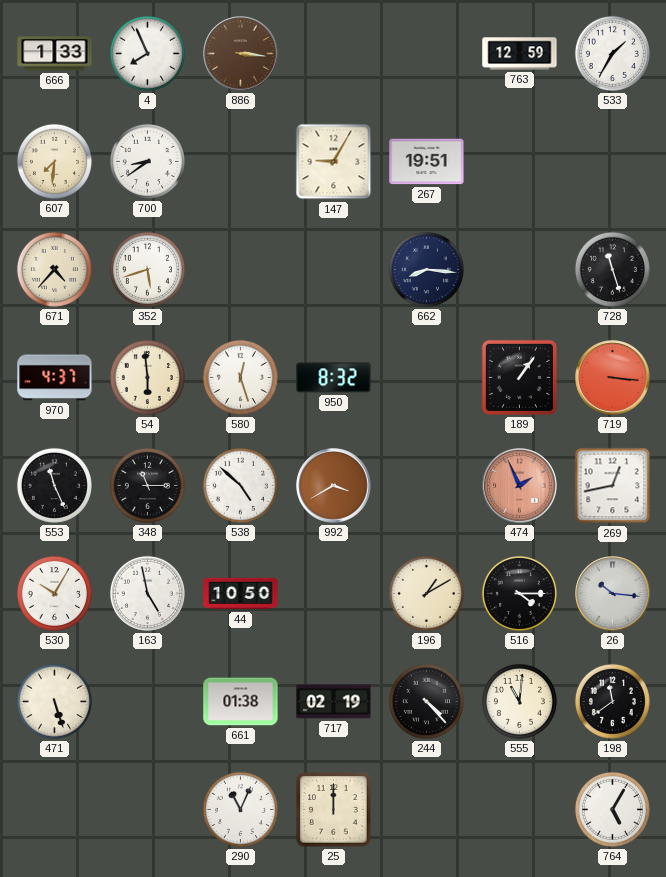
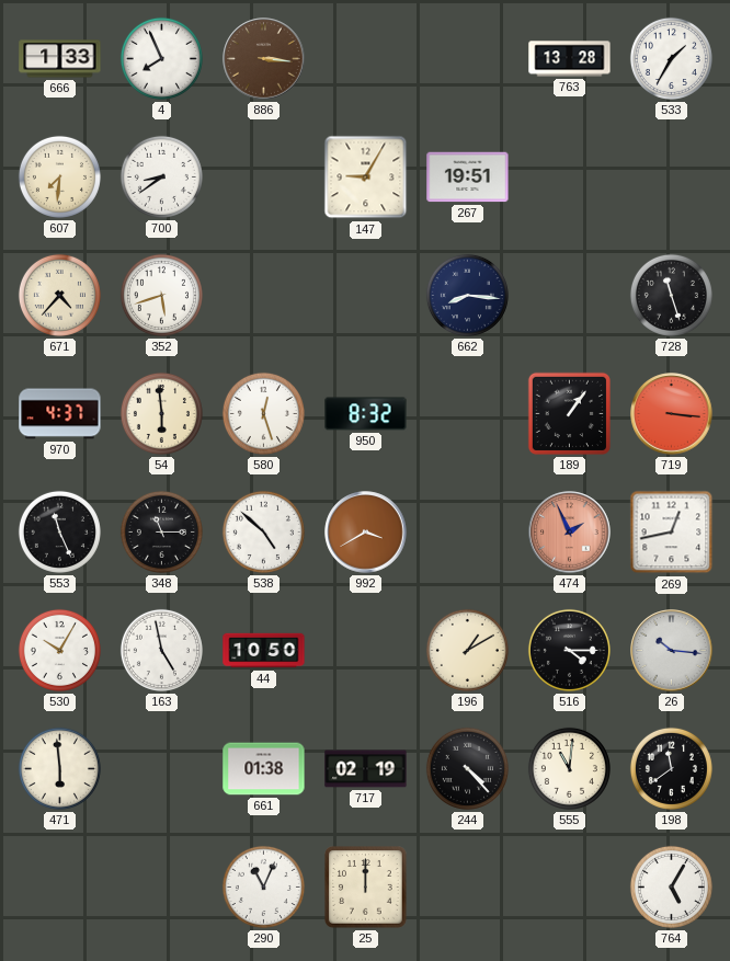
763: 12:59 -> 13:28 (570, 59)
471: 5:27 -> 5:59 (59, 768)
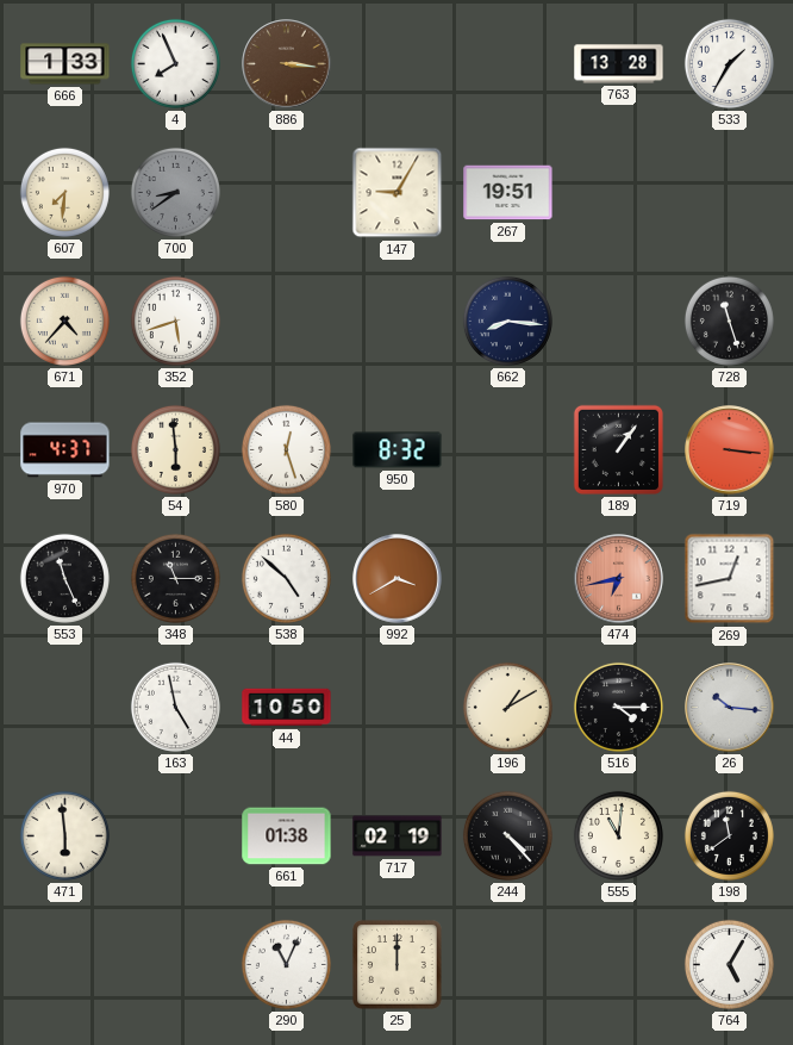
700 dial: white -> grey (175, 192)
474: 1:56 -> 6:43 (619, 579)
530: 10:05 -> none (59, 650)
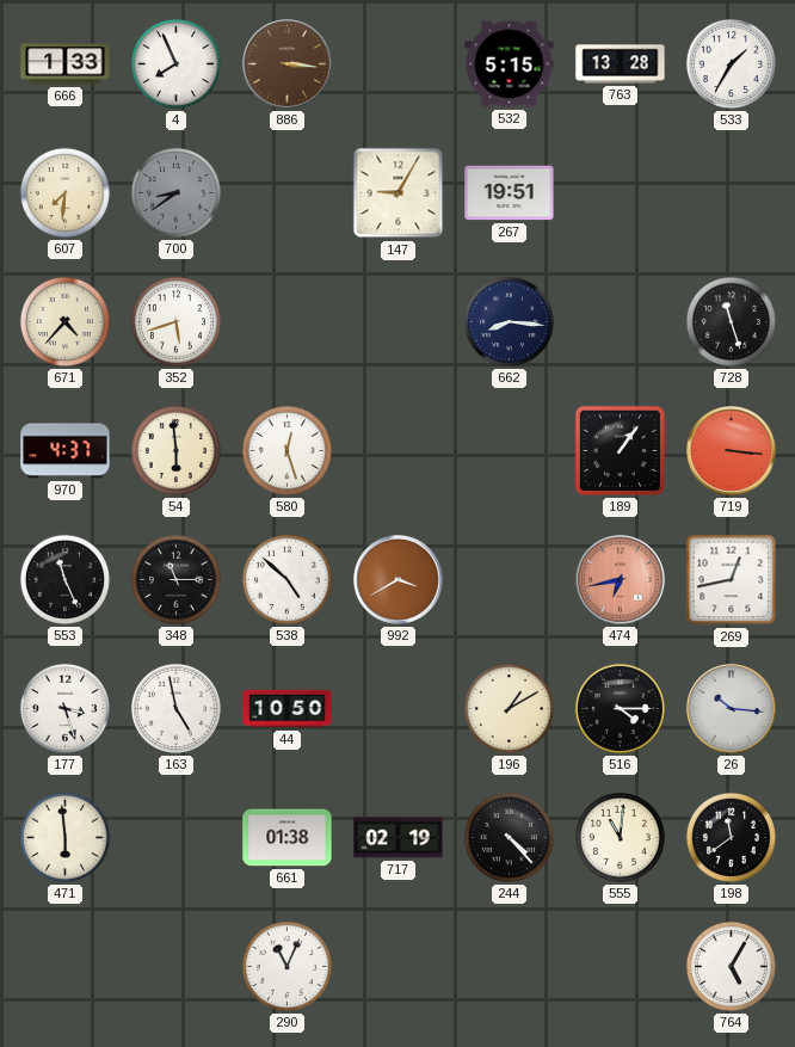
532: none -> 5:15 (510, 64)
950: 8:32 -> none (398, 450)
177: none -> 3:27 (64, 708)
25: 12:00 -> none (398, 965)
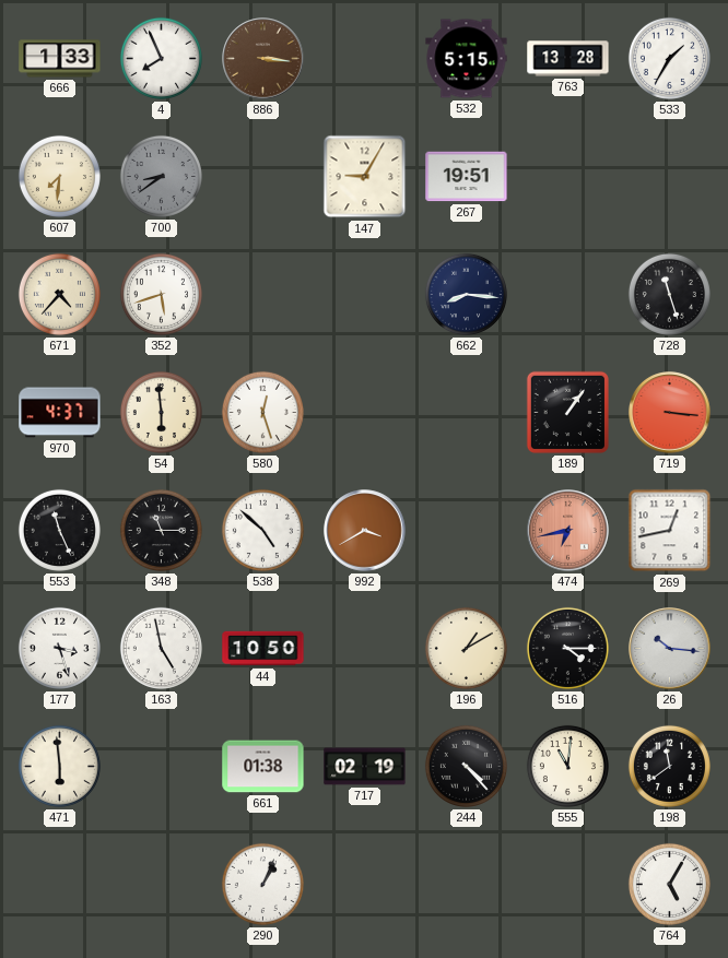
290: 11:04 -> 1:04 (262, 884)
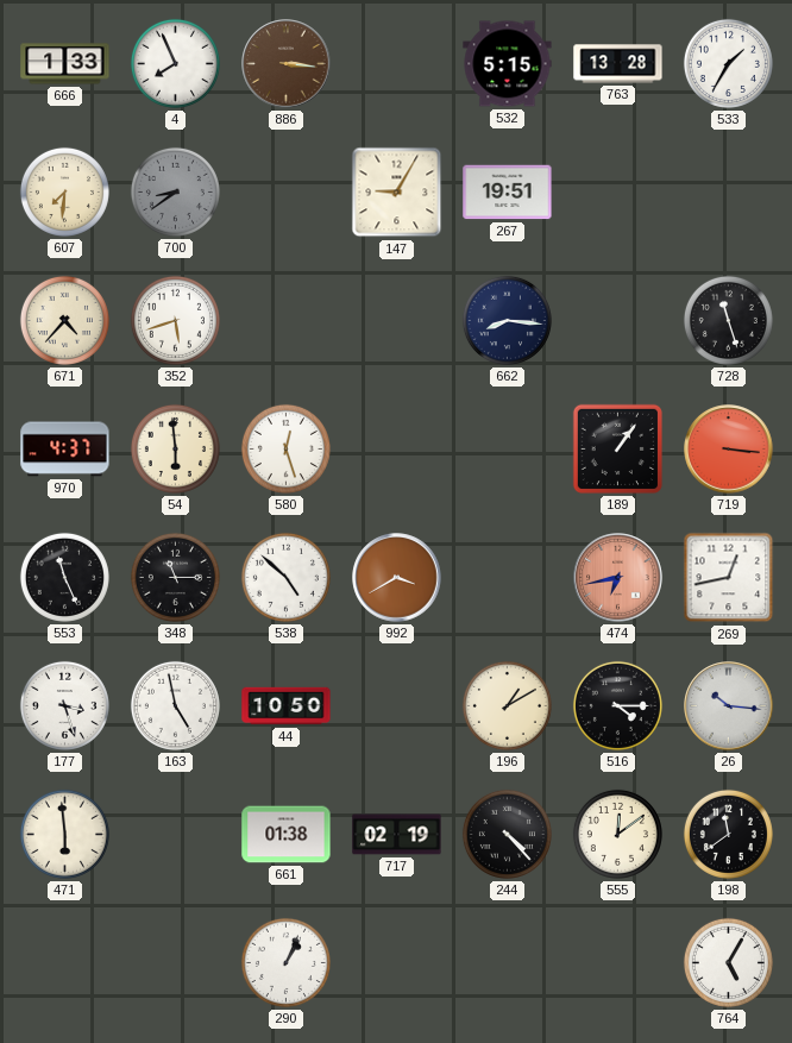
555: 11:01 -> 12:09 (617, 834)
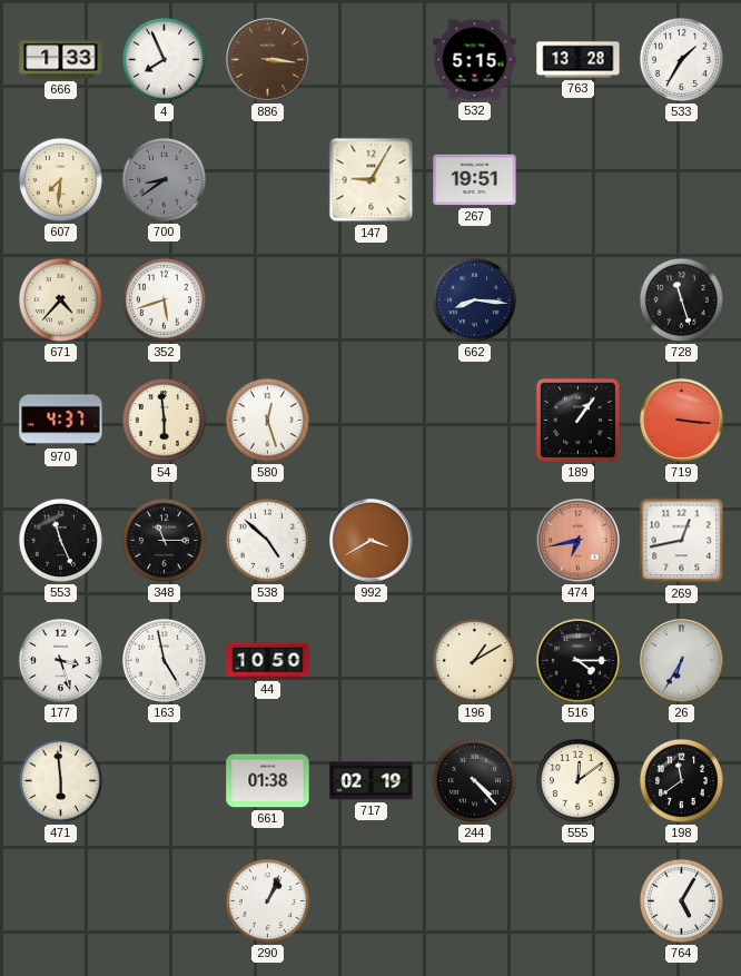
26: 10:16 -> 6:35 (682, 661)
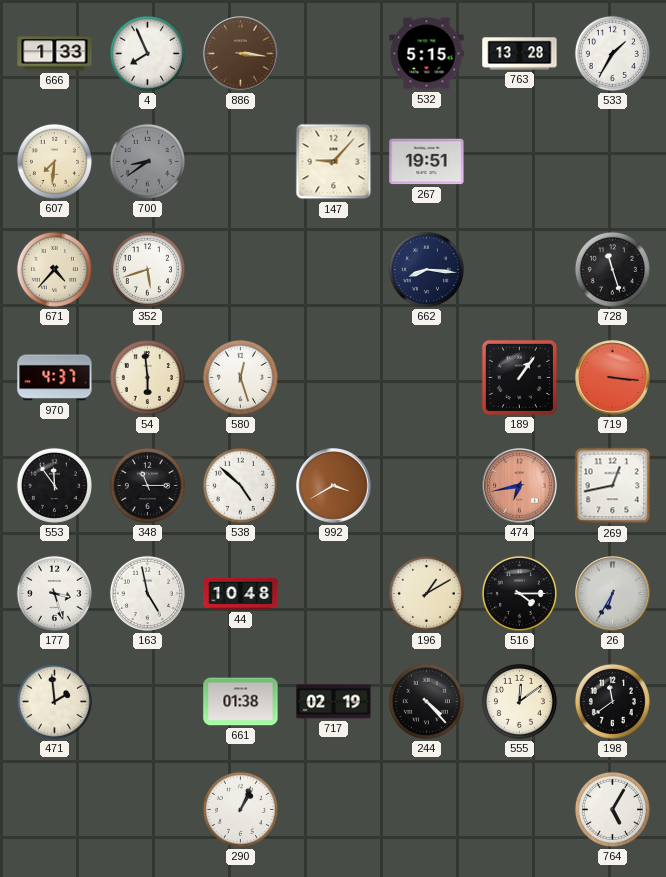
147: 9:05 -> 9:07 (334, 162)
553: 11:26 -> 11:54 (54, 485)
44: 10:50 -> 10:48 (241, 594)
471: 5:59 -> 1:59 (54, 701)
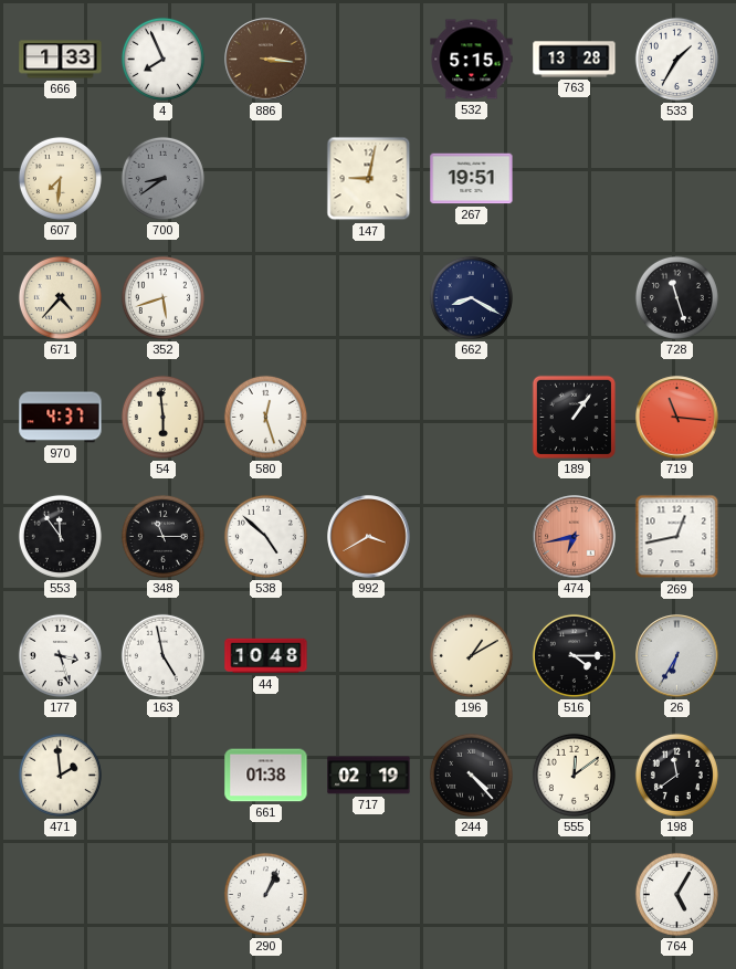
147: 9:07 -> 9:02 (369, 179)
662: 8:16 -> 8:20 (471, 297)
719: 3:16 -> 11:16 (677, 418)
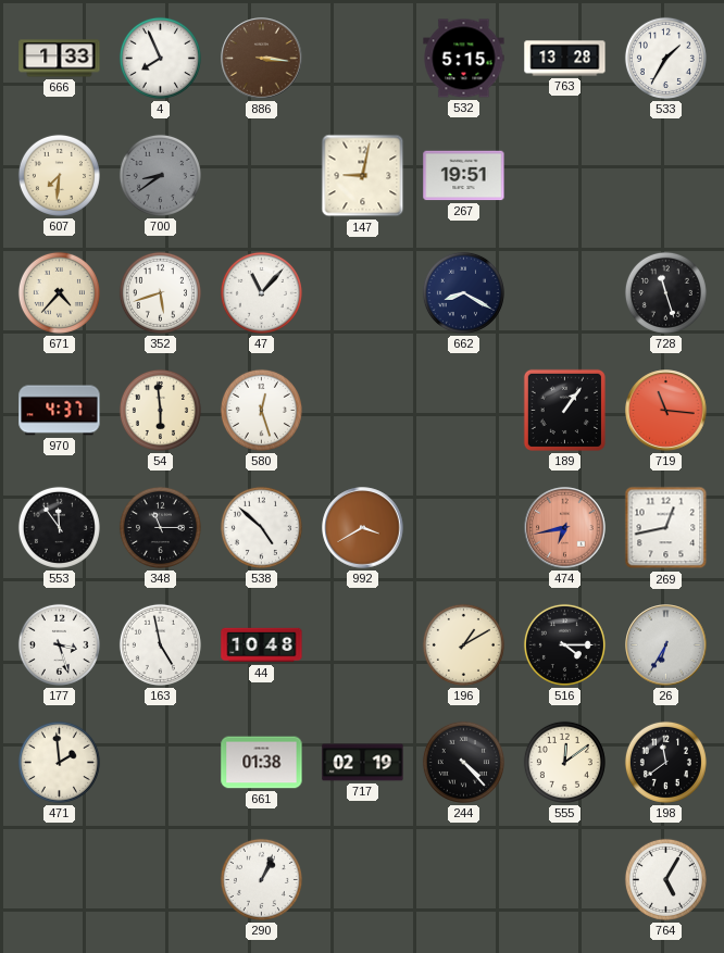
47: none -> 11:07 (261, 292)
